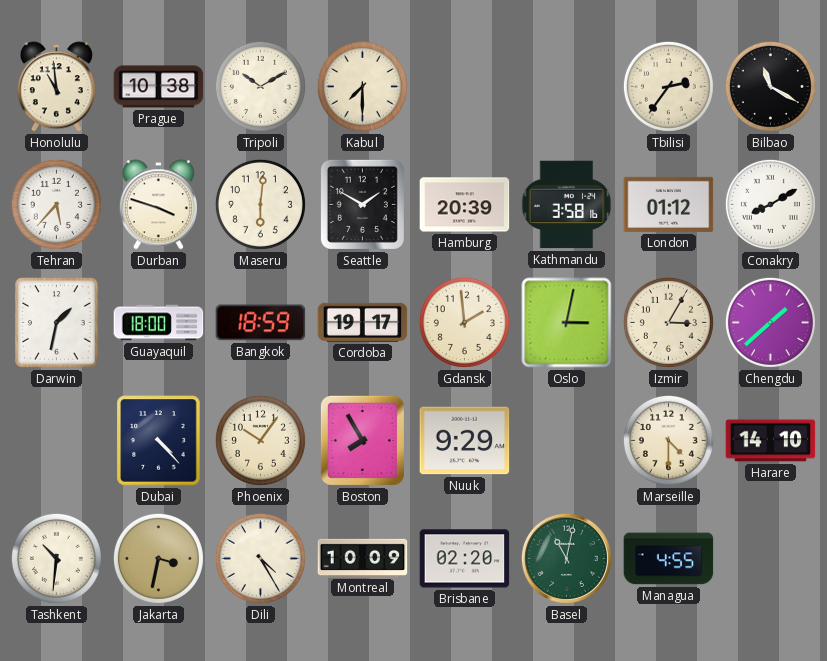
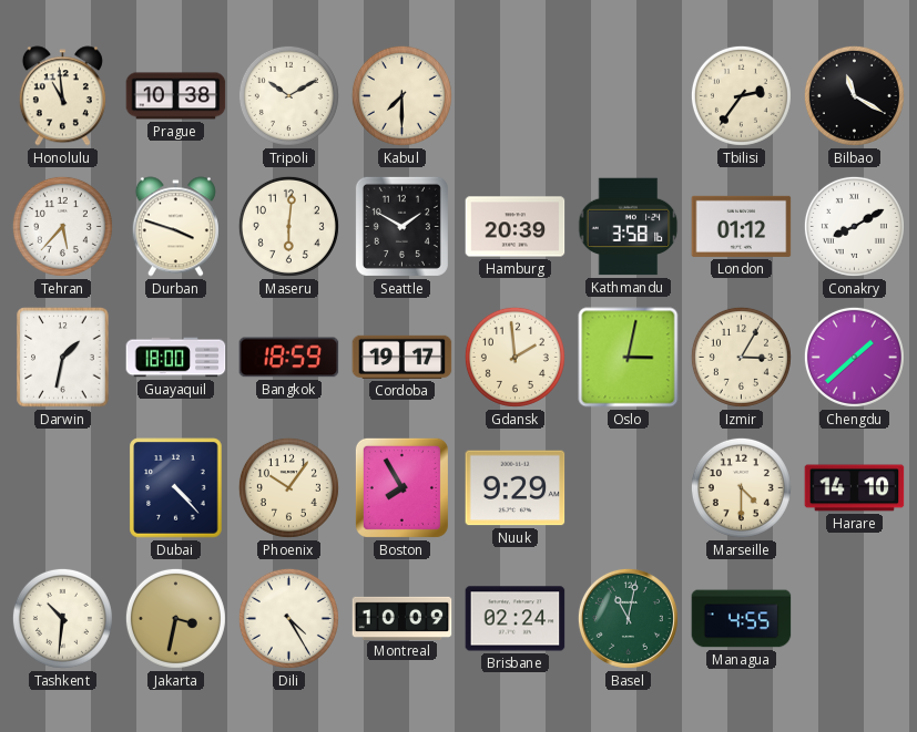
Brisbane: 02:20 -> 02:24 (516, 619)
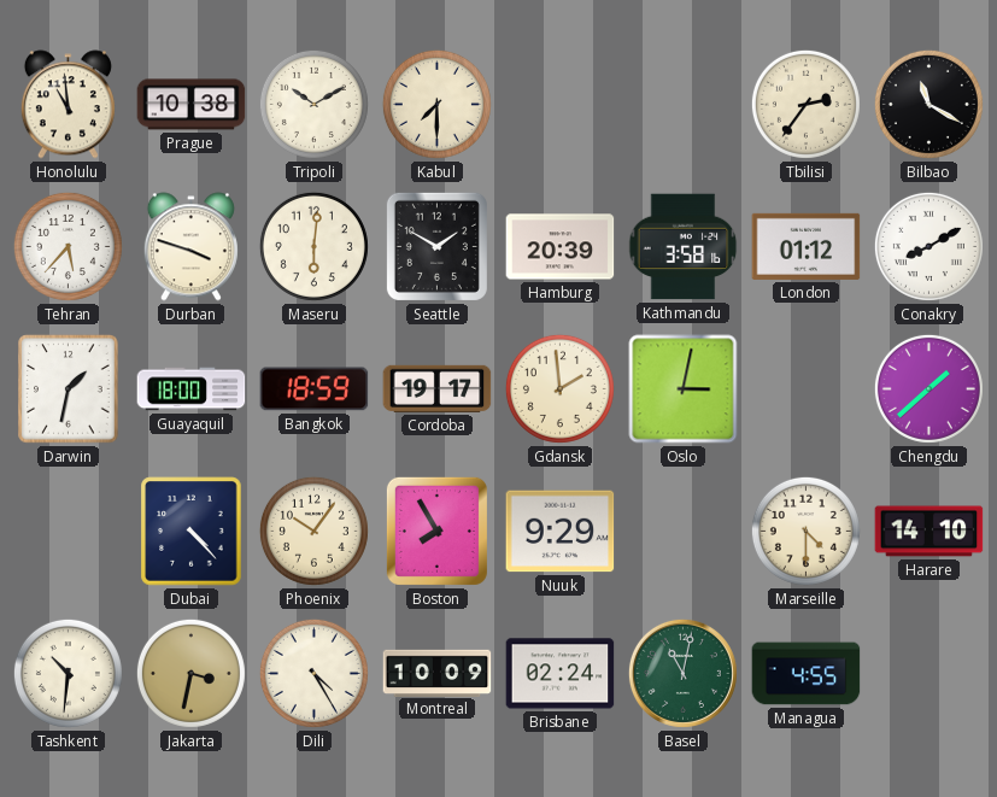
Izmir: 3:05 -> none (741, 357)
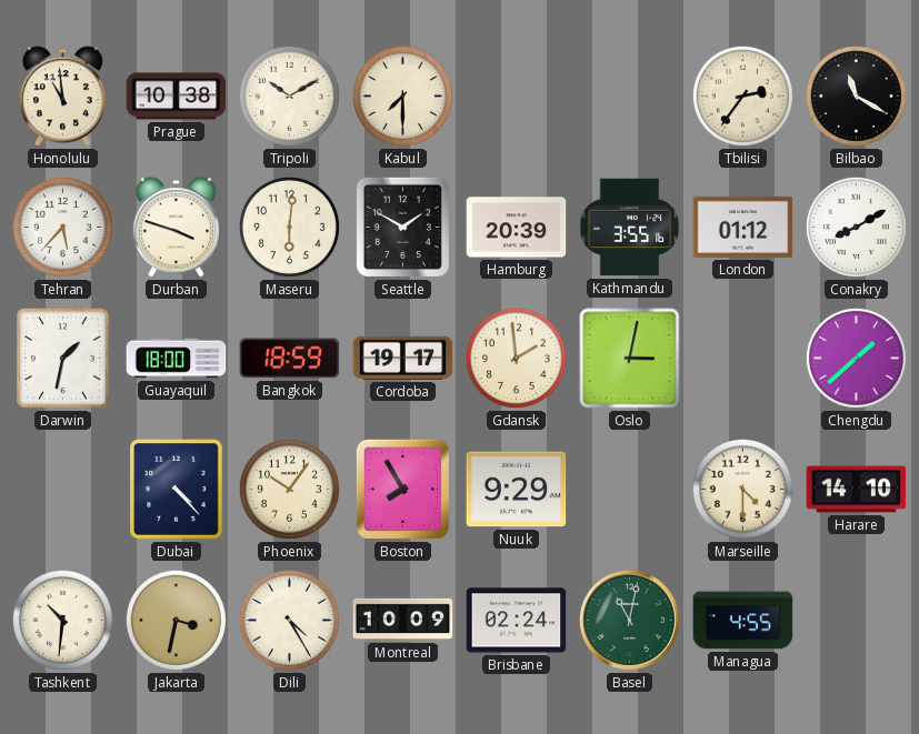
Kathmandu: 3:58 -> 3:55 (630, 228)
